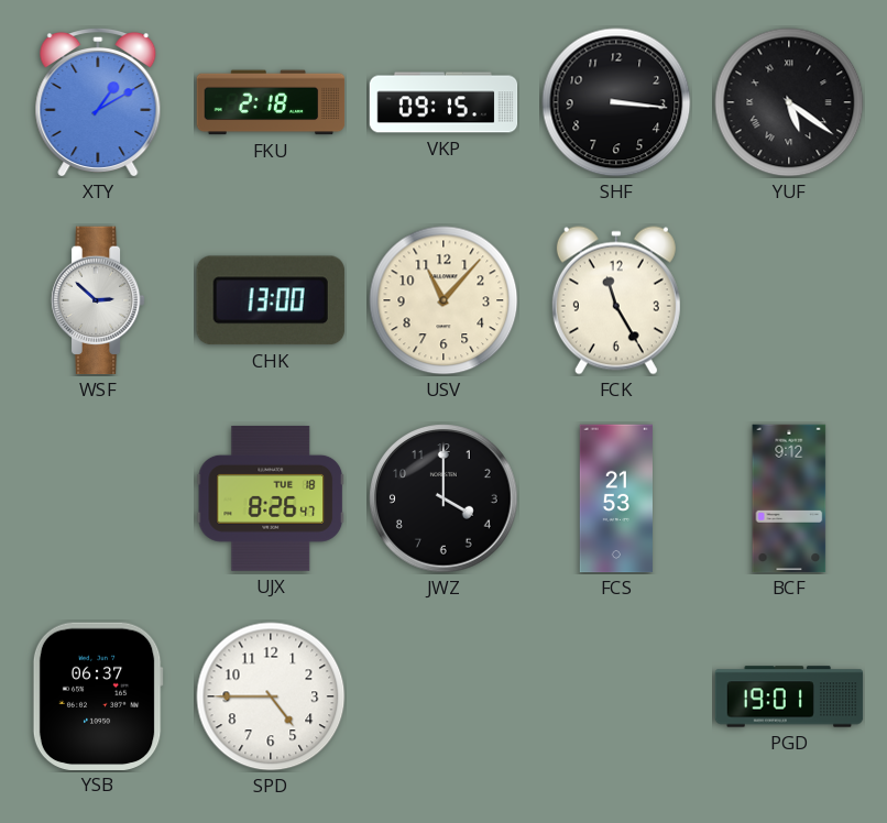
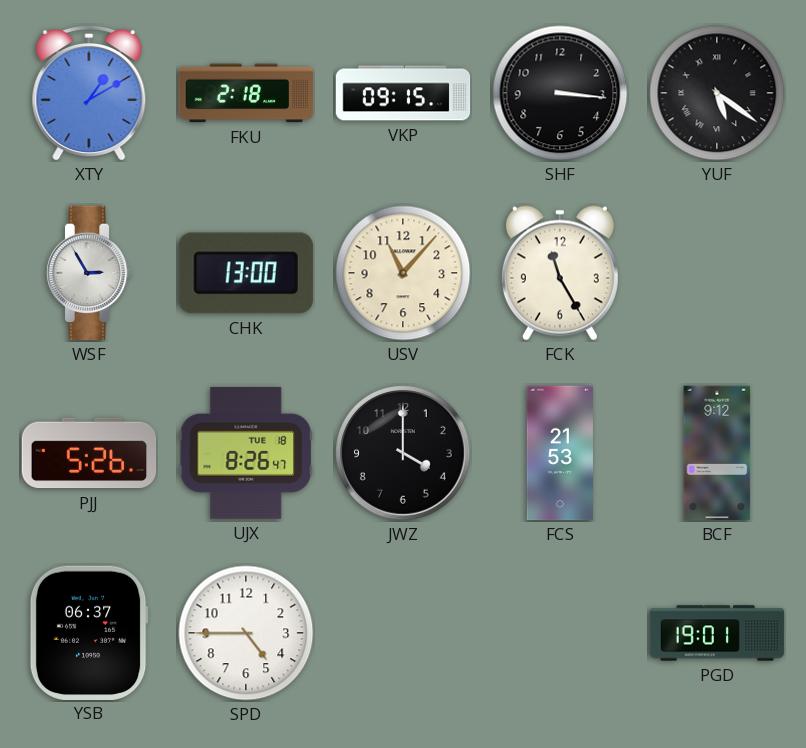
WSF: 2:52 -> 2:55 (89, 273)
PJJ: none -> 5:26 (89, 453)
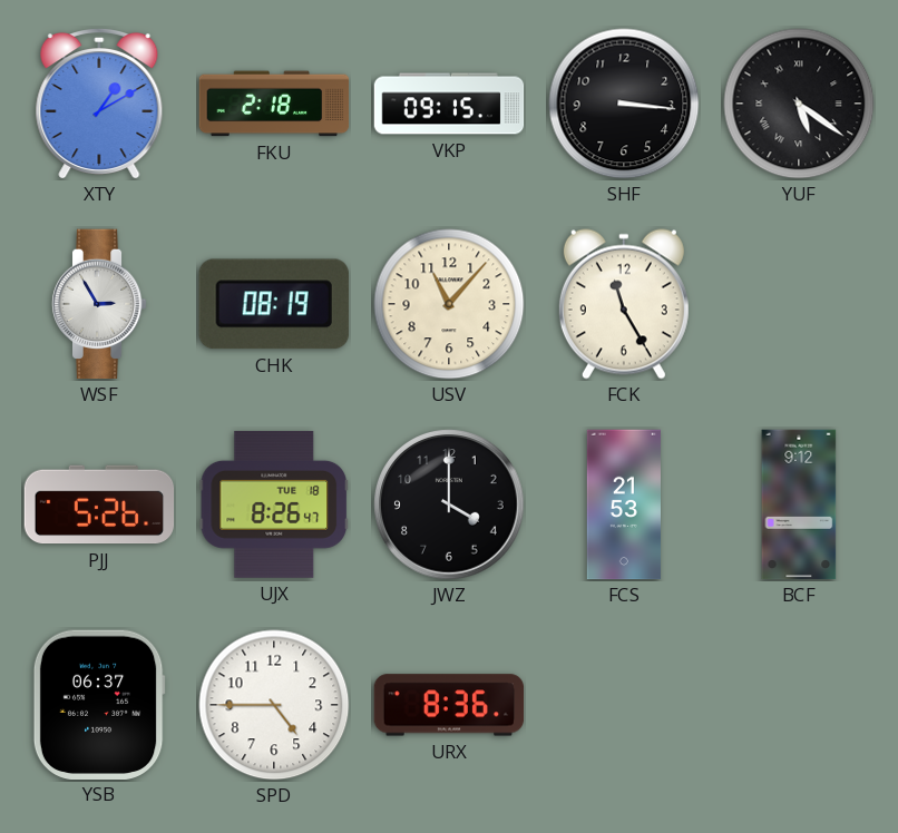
CHK: 13:00 -> 08:19 (274, 304)
URX: none -> 8:36 (449, 705)
PGD: 19:01 -> none (717, 633)
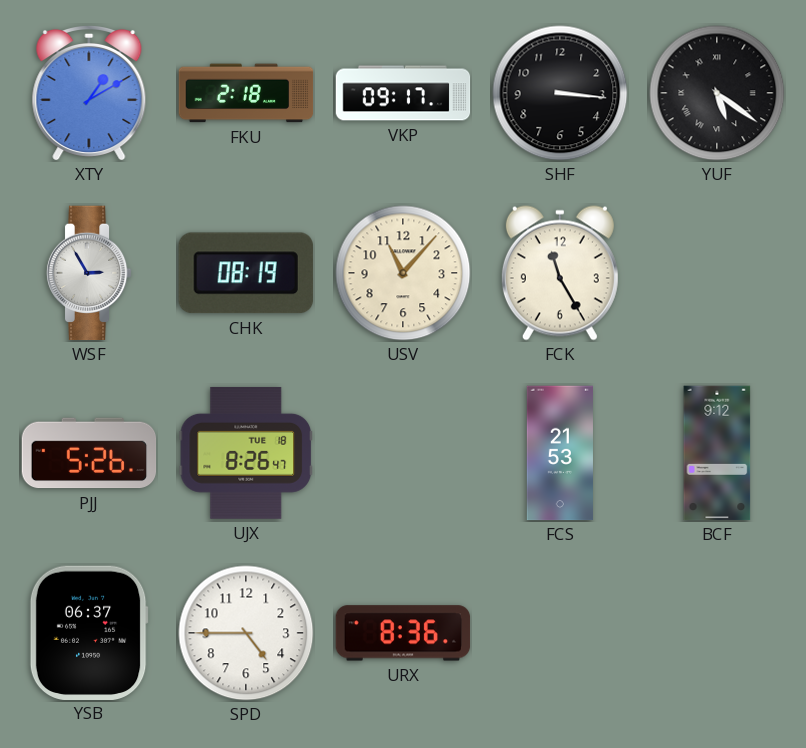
VKP: 09:15 -> 09:17 (403, 93)
JWZ: 4:00 -> none (450, 506)
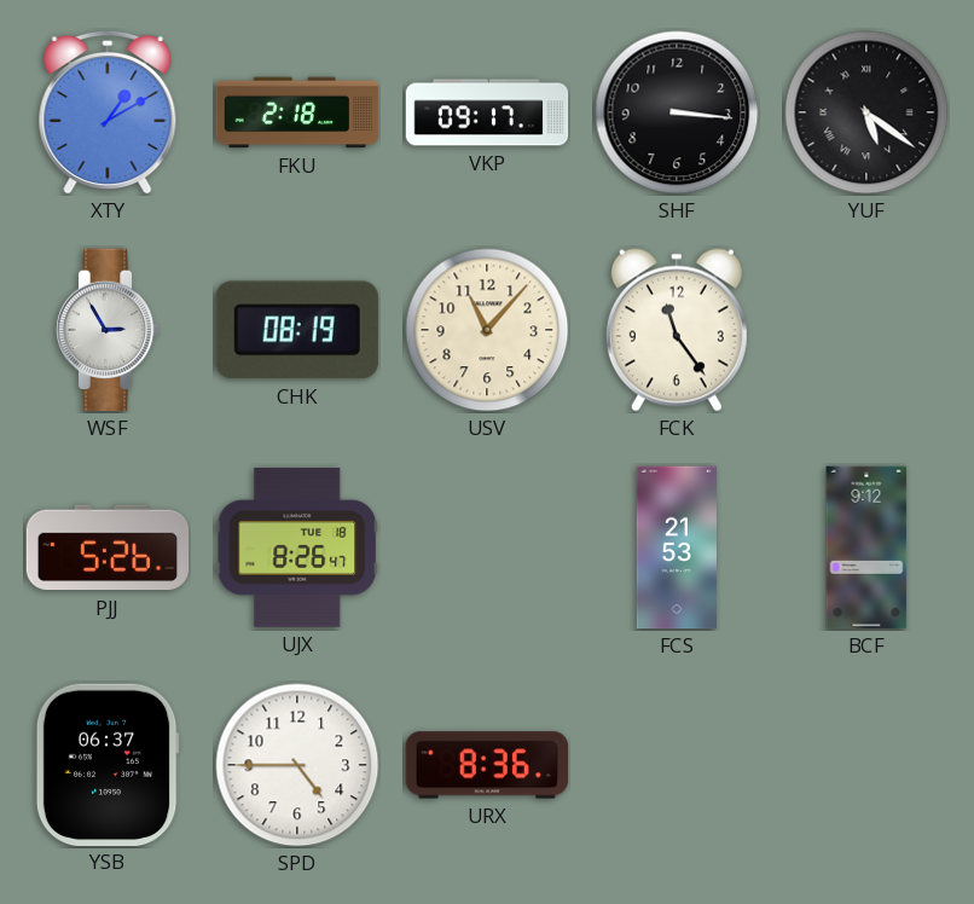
FCK: 11:25 -> 11:24 (677, 330)
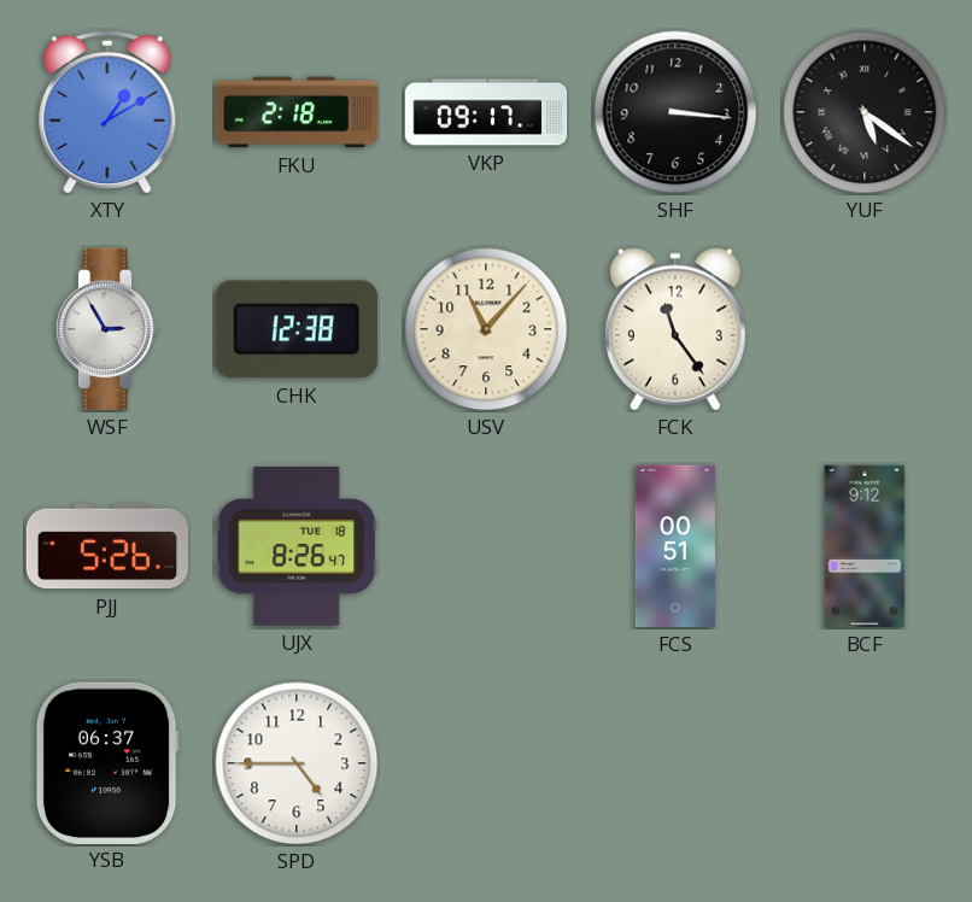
CHK: 08:19 -> 12:38 (297, 329)
FCS: 21:53 -> 00:51 (675, 546)
URX: 8:36 -> none (487, 765)
